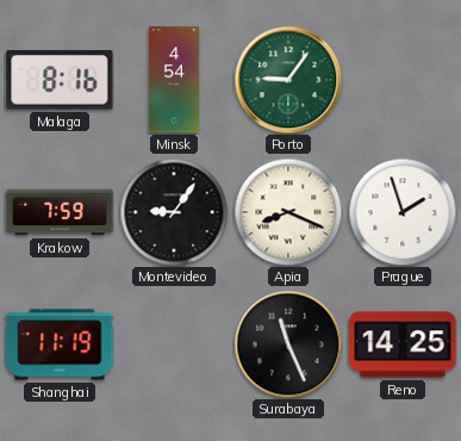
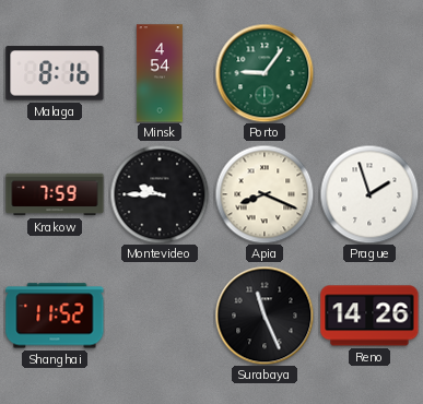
Montevideo: 9:06 -> 9:45 (160, 194)
Shanghai: 11:19 -> 11:52 (55, 316)
Reno: 14:25 -> 14:26 (369, 316)
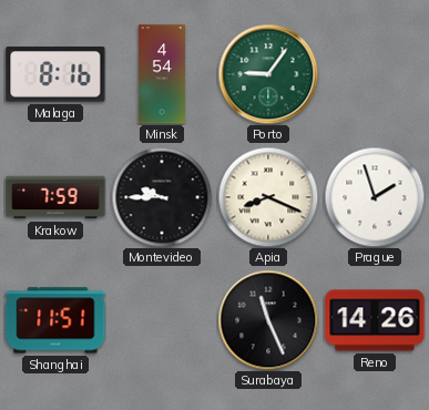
Shanghai: 11:52 -> 11:51 (55, 320)
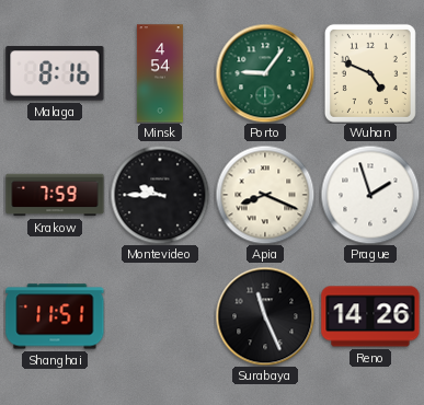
Wuhan: none -> 4:49 (370, 73)
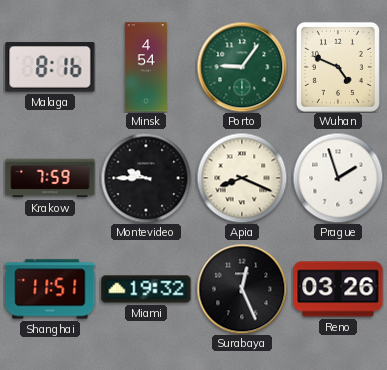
Miami: none -> 19:32 (146, 289)
Surabaya: 11:26 -> 12:26 (242, 289)
Reno: 14:26 -> 03:26 (338, 289)
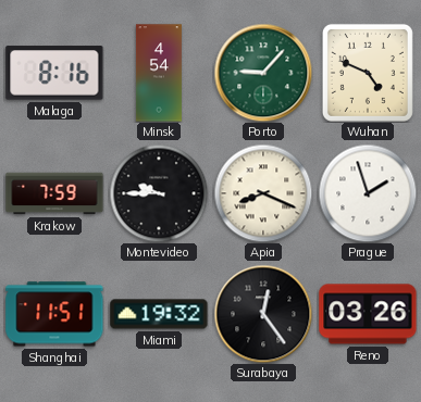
Porto: 9:06 -> 9:07 (263, 73)
Surabaya: 12:26 -> 12:24 (263, 314)
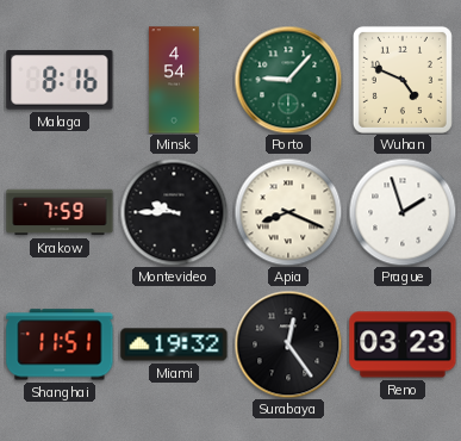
Reno: 03:26 -> 03:23 (403, 344)
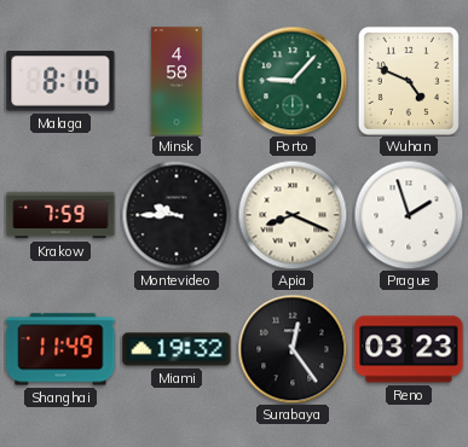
Minsk: 4:54 -> 4:58 (177, 81)
Shanghai: 11:51 -> 11:49 (60, 349)
